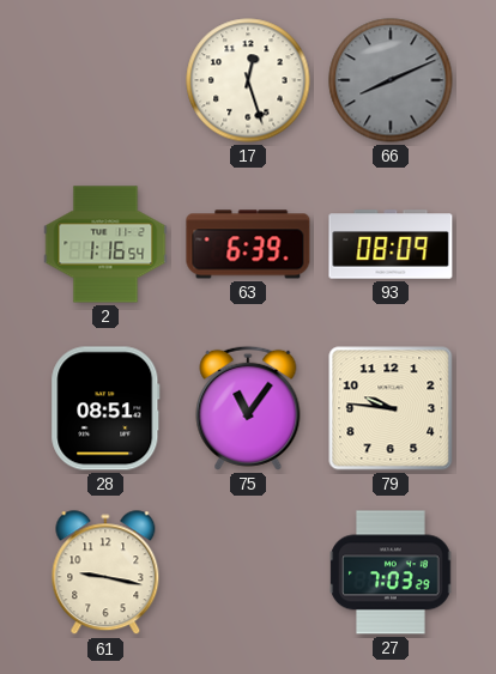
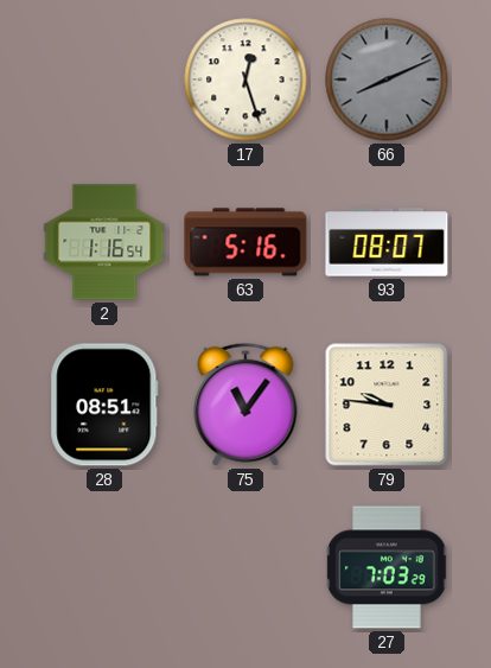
63: 6:39 -> 5:16 (245, 242)
93: 08:09 -> 08:07 (387, 242)
61: 9:17 -> none (105, 573)
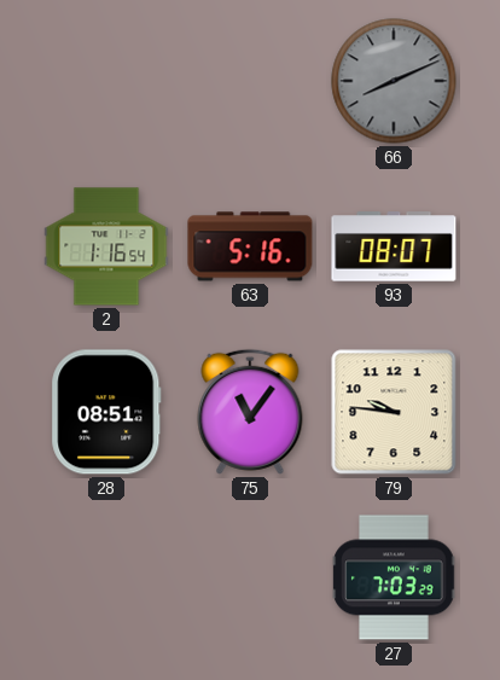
17: 12:27 -> none (245, 79)
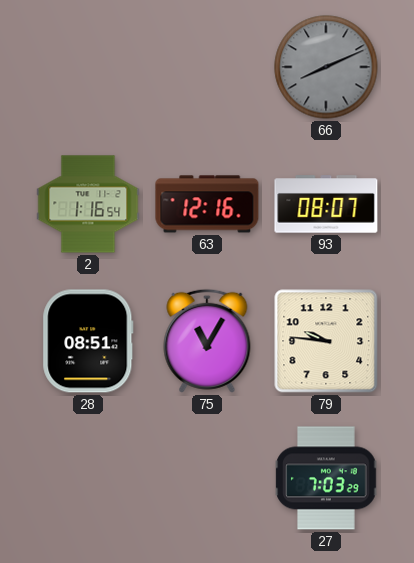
63: 5:16 -> 12:16 (207, 204)
75: 11:06 -> 11:05 (207, 341)
